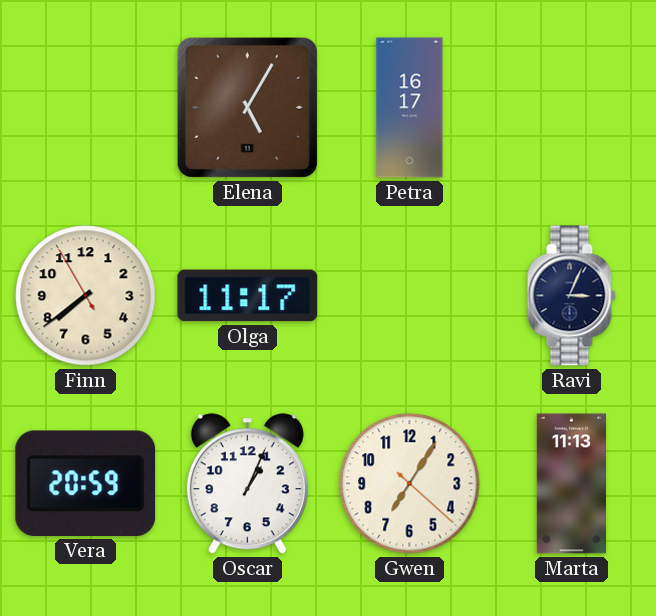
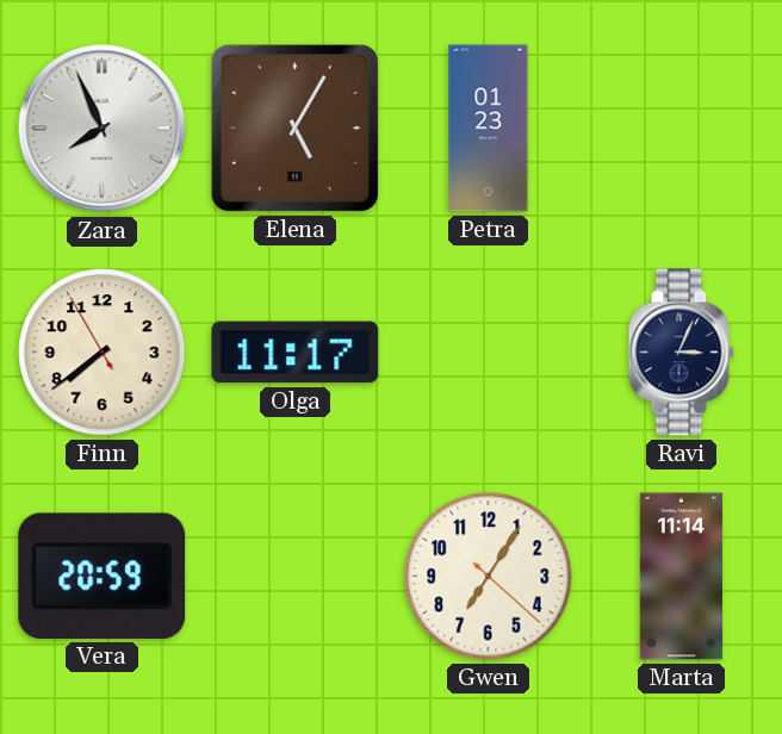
Zara: none -> 7:56 (103, 129)
Petra: 16:17 -> 01:23 (489, 129)
Oscar: 1:04 -> none (247, 484)
Marta: 11:13 -> 11:14 (681, 577)
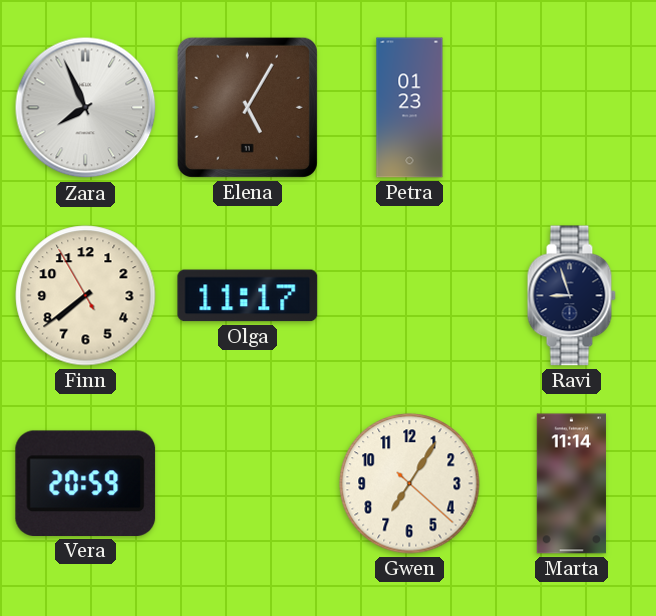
Ravi: 3:04 -> 8:57 (571, 296)
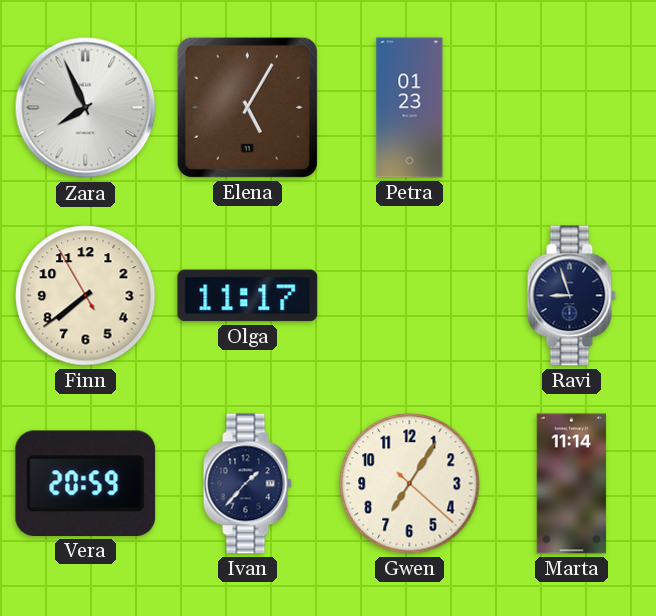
Ivan: none -> 1:37 (247, 484)
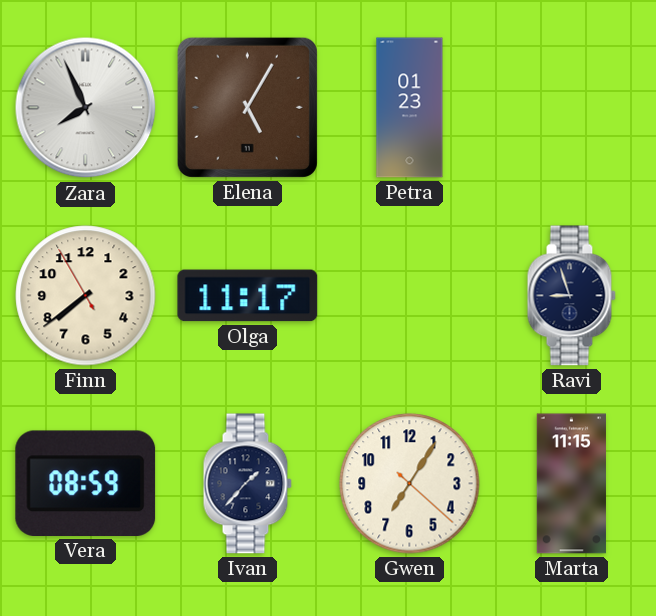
Vera: 20:59 -> 08:59 (86, 483)
Marta: 11:14 -> 11:15 (571, 484)
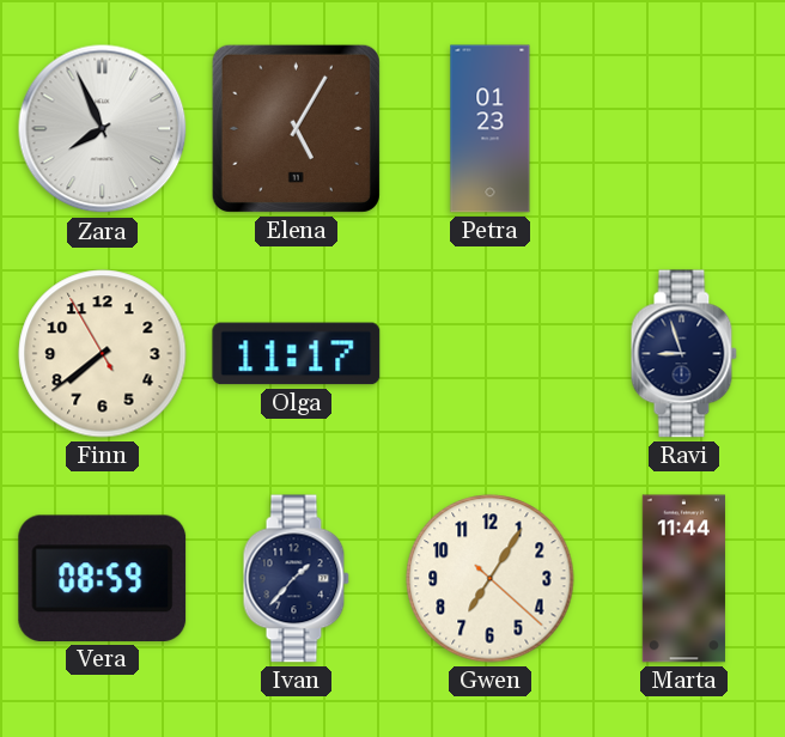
Marta: 11:15 -> 11:44 (683, 579)
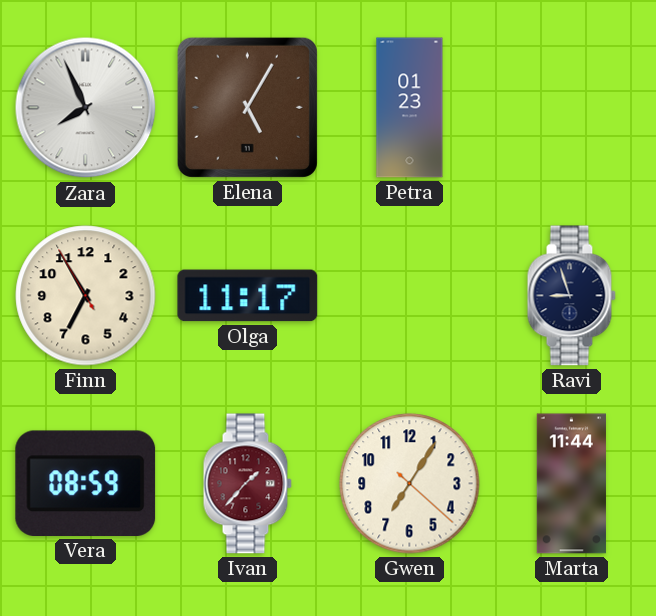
Finn: 7:38 -> 6:54 (86, 296)
Ivan dial: navy -> burgundy (247, 484)
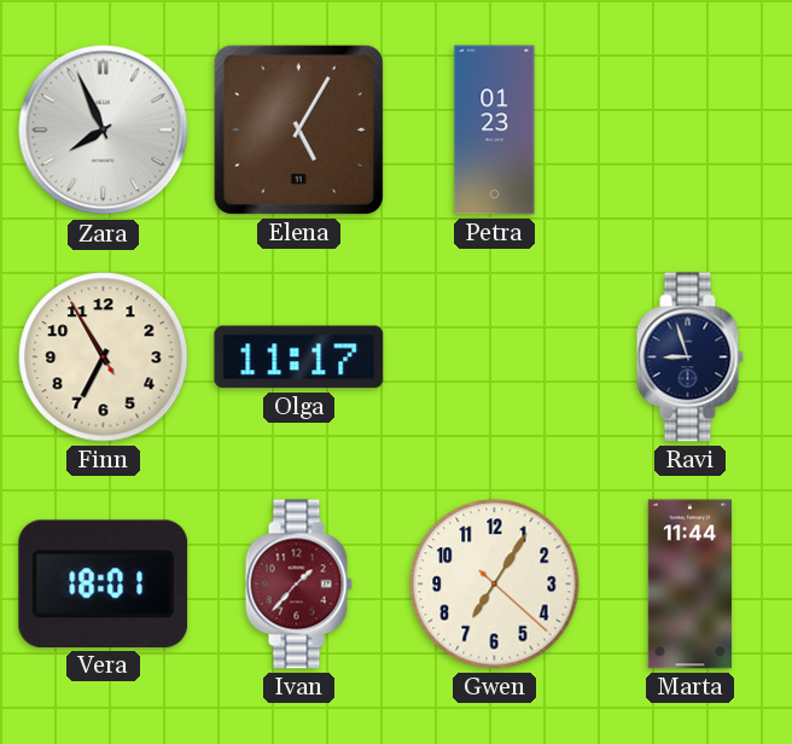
Vera: 08:59 -> 18:01 (104, 583)
